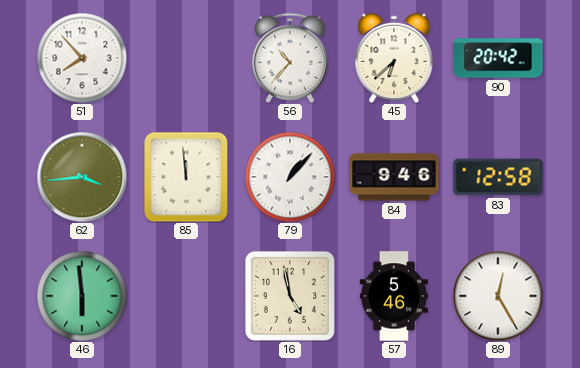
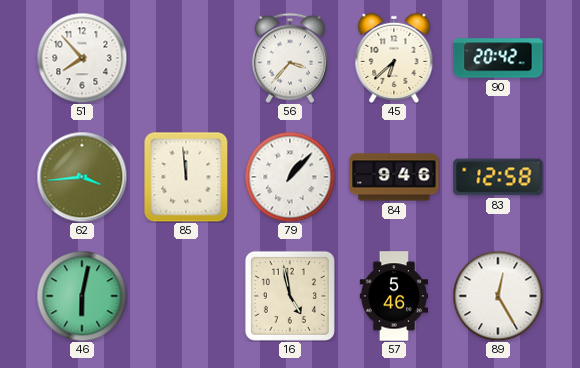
56: 10:37 -> 3:37 (290, 58)
46: 5:59 -> 6:02 (82, 296)
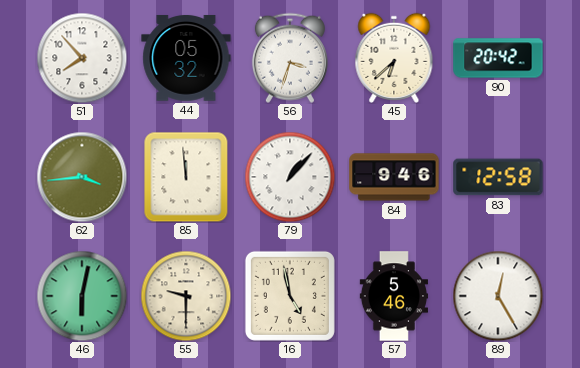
44: none -> 05:32 (186, 58)
56: 3:37 -> 3:33 (290, 58)
55: none -> 9:30 (186, 296)
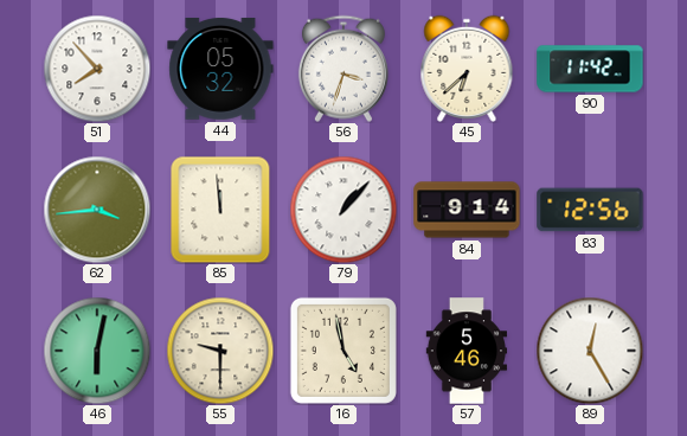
90: 20:42 -> 11:42 (590, 69)
84: 9:46 -> 9:14 (467, 210)
83: 12:58 -> 12:56 (590, 210)
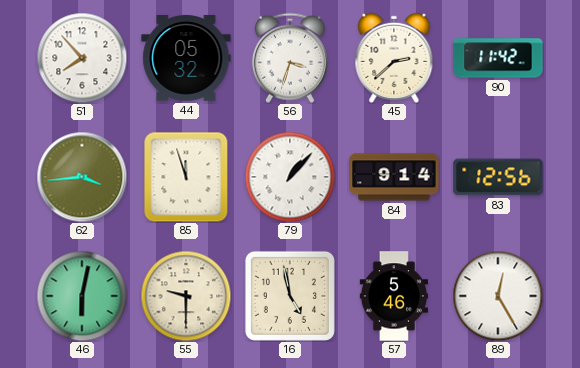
45: 6:38 -> 2:38 (394, 58)
85: 11:59 -> 11:57 (186, 177)
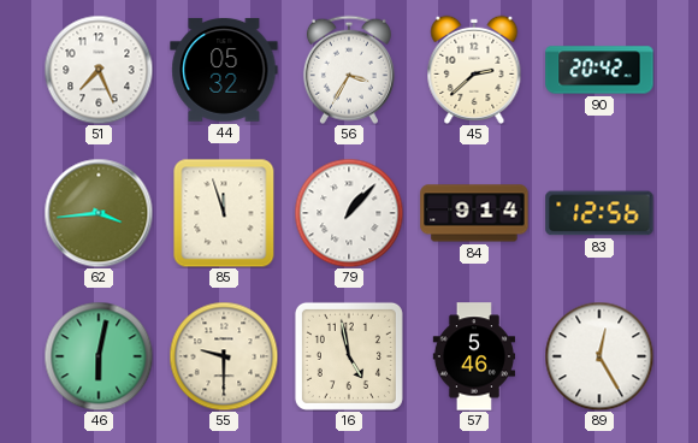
51: 7:53 -> 7:26 (99, 70)
56: 3:33 -> 3:35 (349, 70)
90: 11:42 -> 20:42 (599, 70)
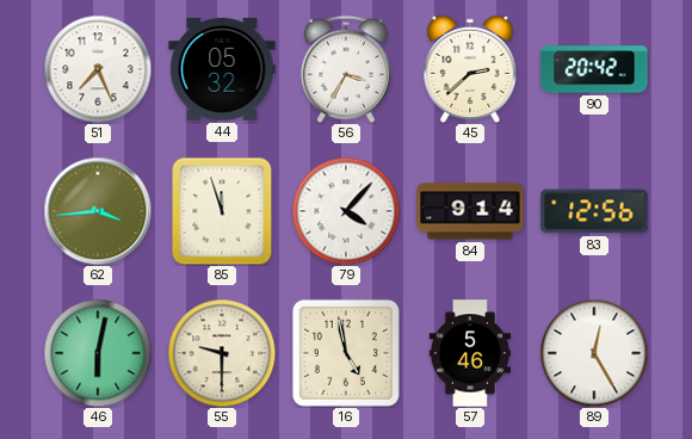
79: 1:07 -> 4:07 (346, 211)
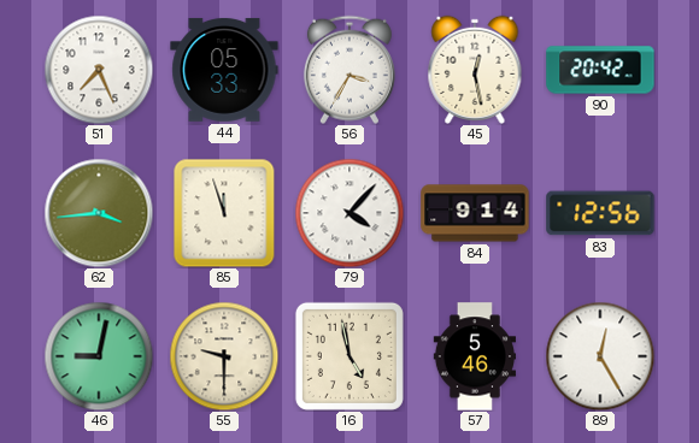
44: 05:32 -> 05:33 (224, 70)
45: 2:38 -> 12:28 (475, 70)
46: 6:02 -> 9:02 (99, 356)
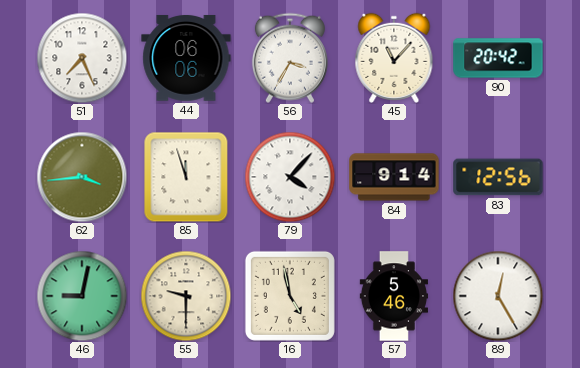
44: 05:33 -> 06:06 (186, 58)
45: 12:28 -> 11:07 (394, 58)
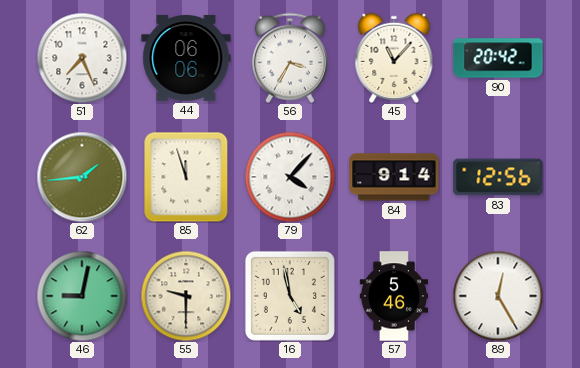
62: 3:44 -> 1:44 (82, 177)
